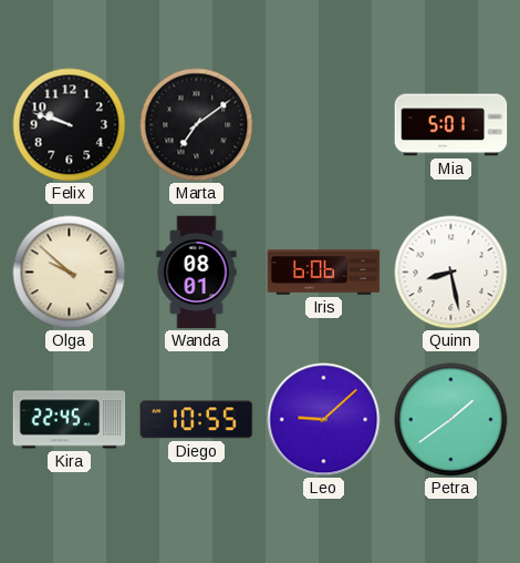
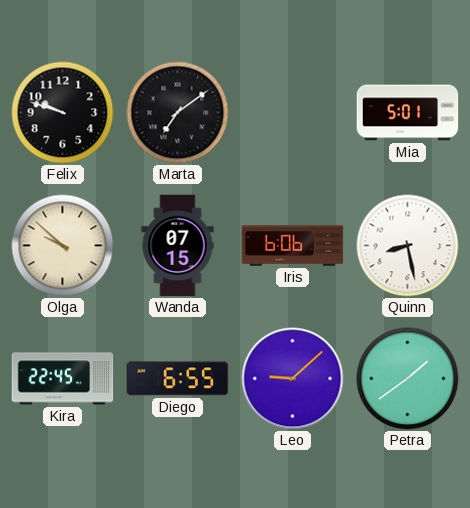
Wanda: 08:01 -> 07:15 (178, 246)
Diego: 10:55 -> 6:55 (178, 379)
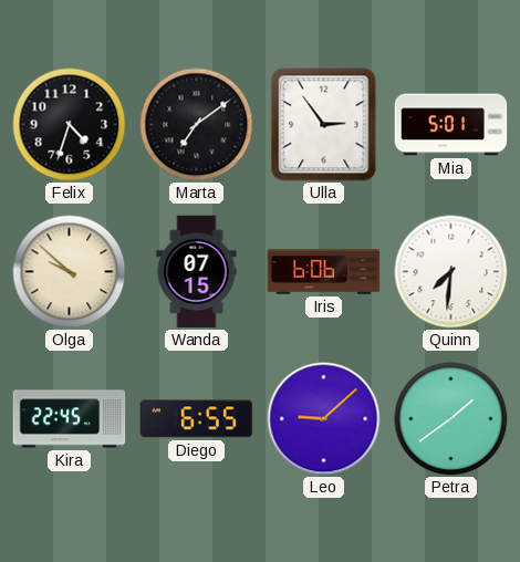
Felix: 9:48 -> 4:33 (70, 125)
Ulla: none -> 2:54 (324, 125)
Quinn: 8:28 -> 7:31 (451, 272)
